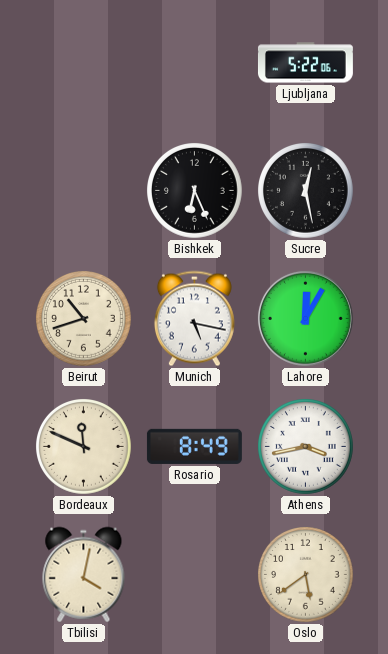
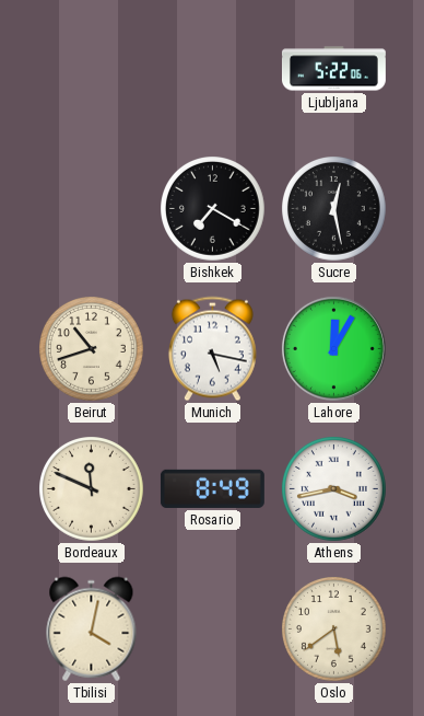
Bishkek: 6:26 -> 7:20 (213, 209)
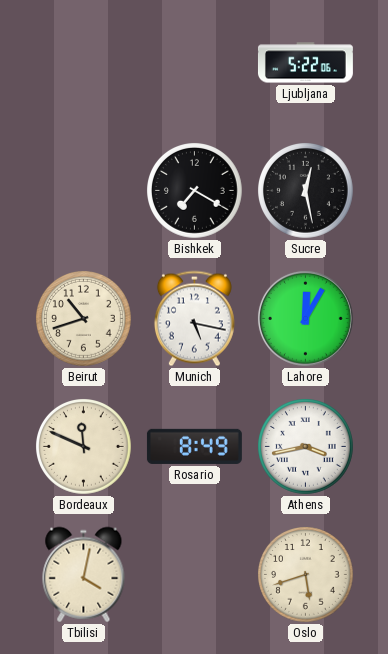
Oslo: 5:39 -> 5:42 (306, 575)
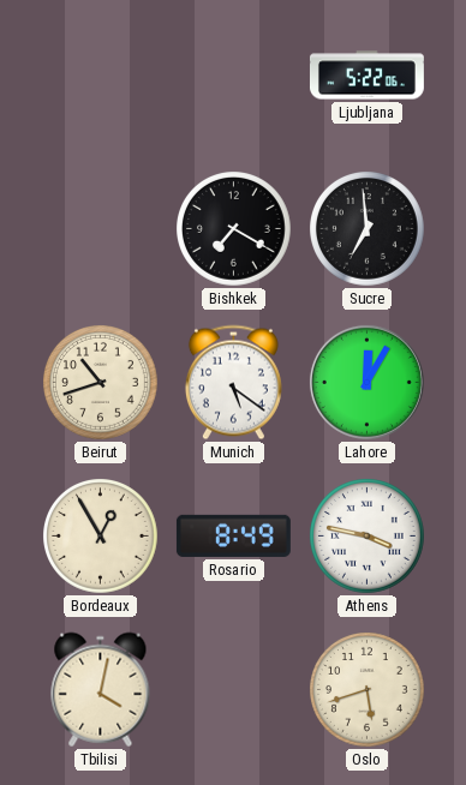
Sucre: 12:28 -> 6:59 (368, 229)
Munich: 5:17 -> 5:21 (233, 383)
Bordeaux: 11:49 -> 12:55 (101, 537)
Athens: 3:43 -> 3:47 (368, 537)
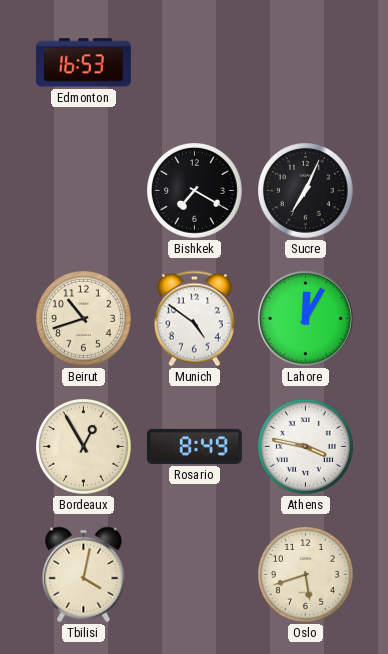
Edmonton: none -> 16:53 (83, 63)
Ljubljana: 5:22 -> none (366, 76)
Sucre: 6:59 -> 7:04 (306, 191)
Munich: 5:21 -> 4:51 (194, 319)
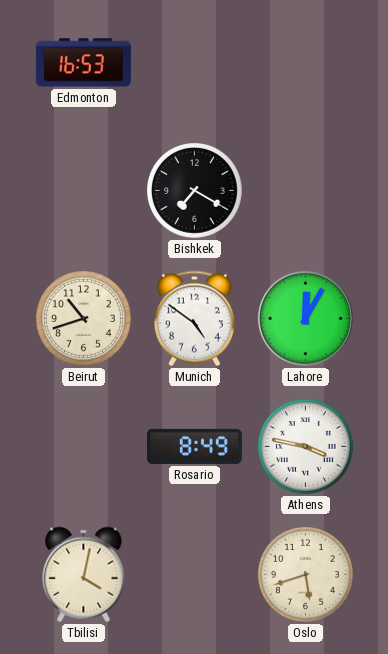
Sucre: 7:04 -> none (306, 191)
Bordeaux: 12:55 -> none (84, 447)
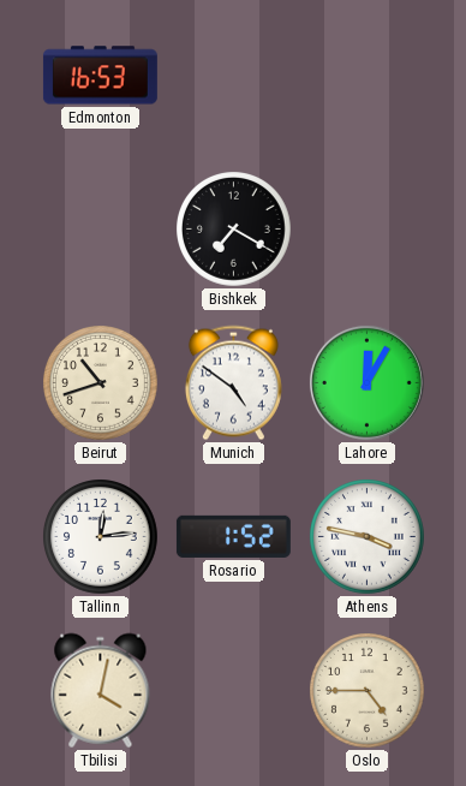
Tallinn: none -> 12:14 (101, 537)
Rosario: 8:49 -> 1:52 (233, 536)
Oslo: 5:42 -> 4:45 (368, 691)
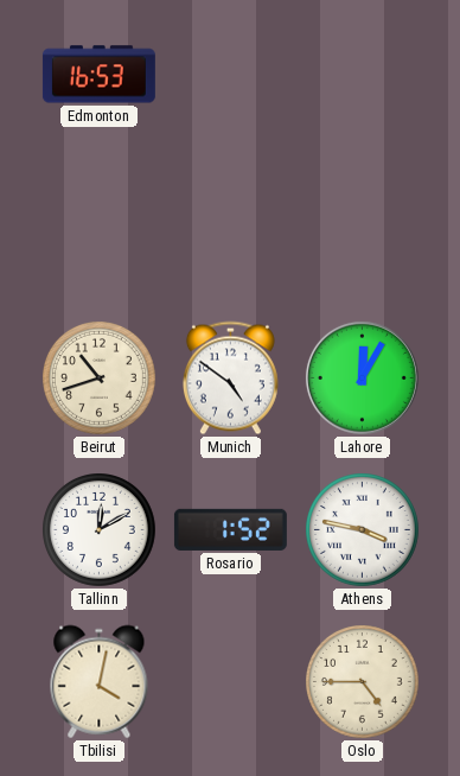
Bishkek: 7:20 -> none (234, 230)
Tallinn: 12:14 -> 12:10 (100, 530)
